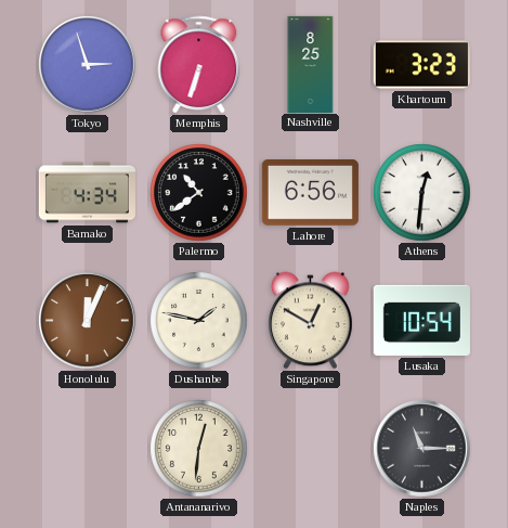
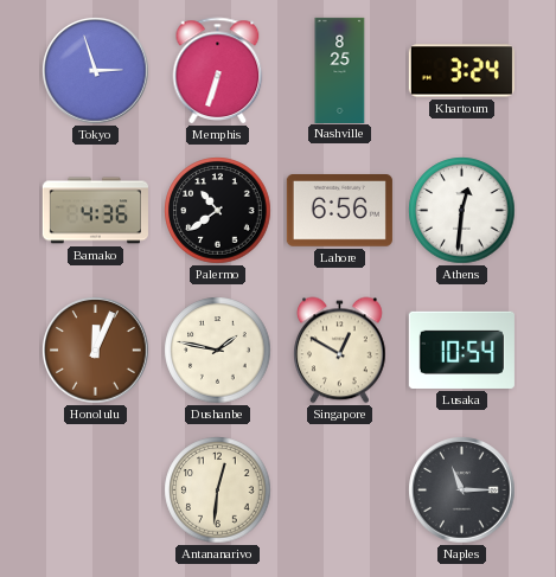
Khartoum: 3:23 -> 3:24 (461, 71)
Bamako: 4:34 -> 4:36 (95, 211)
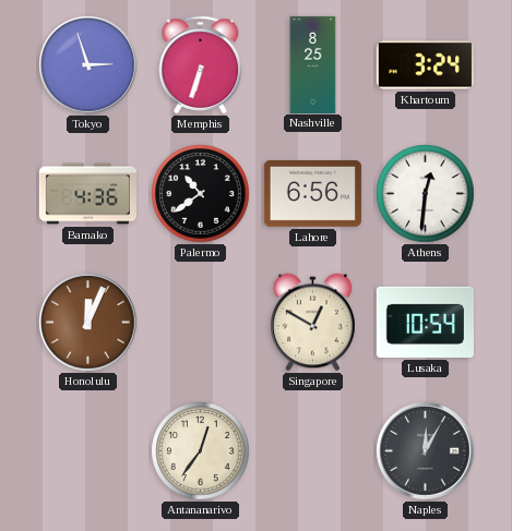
Dushanbe: 1:47 -> none (218, 351)
Antananarivo: 12:31 -> 12:36 (201, 451)
Naples: 11:15 -> 12:05 (426, 451)
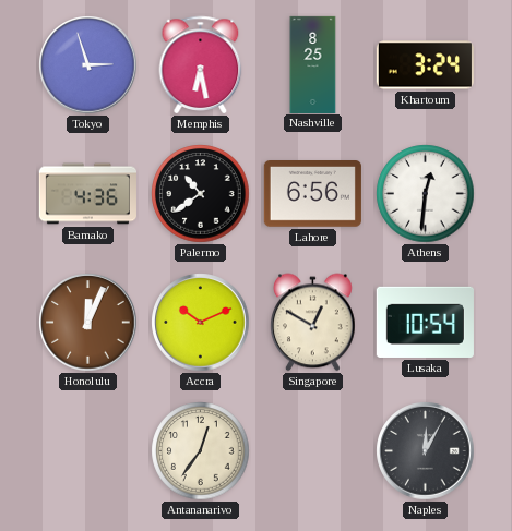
Memphis: 6:33 -> 6:28 (201, 64)
Accra: none -> 10:11 (201, 323)
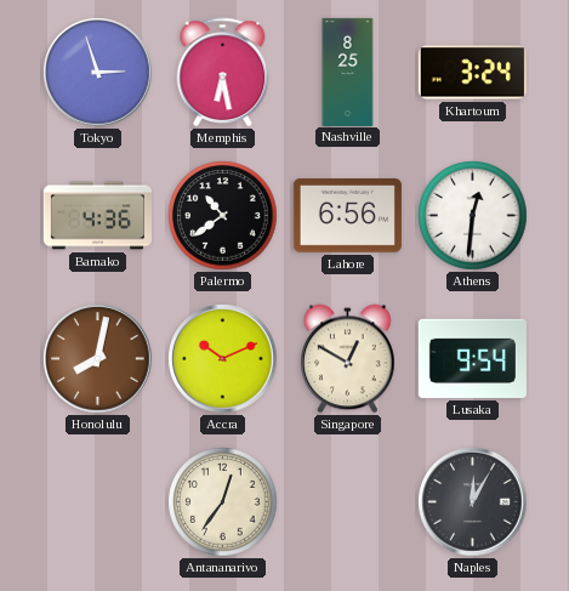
Honolulu: 12:04 -> 8:02 (98, 359)
Lusaka: 10:54 -> 9:54 (472, 358)
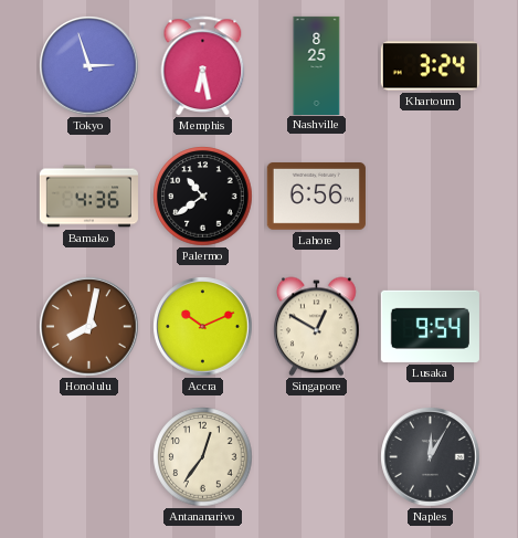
Athens: 12:31 -> none (473, 216)
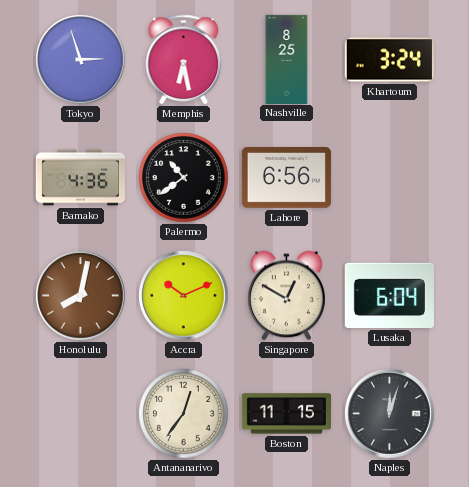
Lusaka: 9:54 -> 6:04 (389, 295)
Boston: none -> 11:15 (286, 414)
Naples: 12:05 -> 12:03 (390, 414)
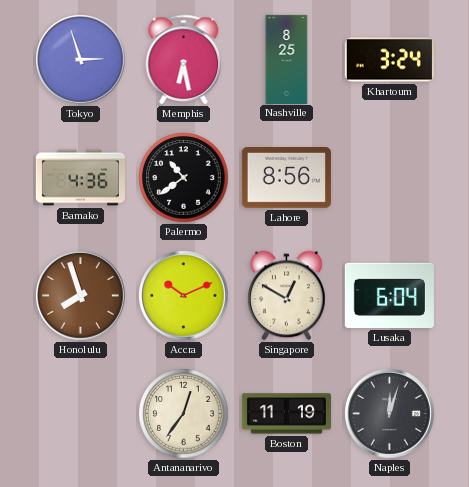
Lahore: 6:56 -> 8:56 (286, 178)
Honolulu: 8:02 -> 7:57 (81, 296)
Boston: 11:15 -> 11:19 (286, 414)
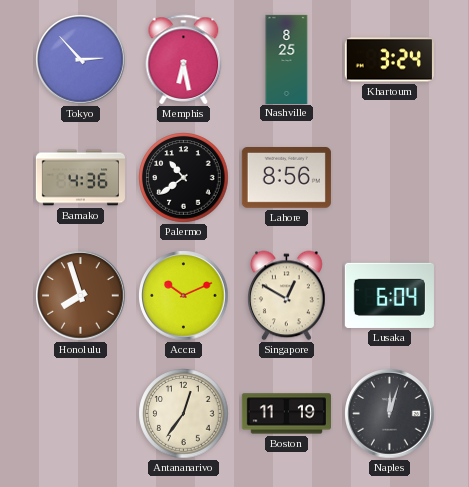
Tokyo: 2:57 -> 2:53 (81, 60)
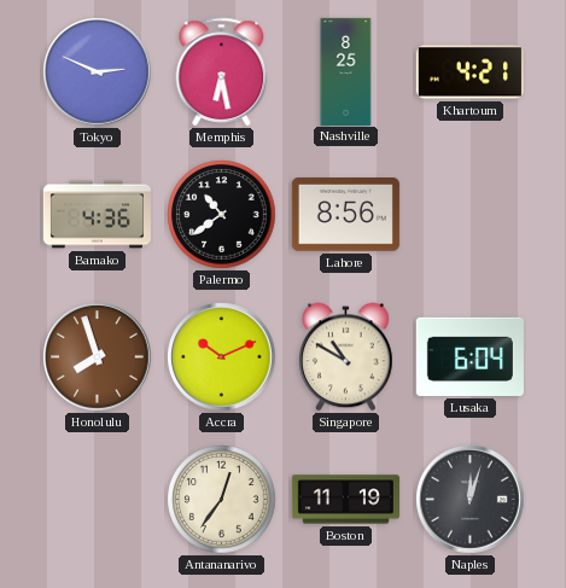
Tokyo: 2:53 -> 2:49 (98, 72)
Khartoum: 3:24 -> 4:21 (469, 72)
Singapore: 12:50 -> 10:50 (346, 357)
